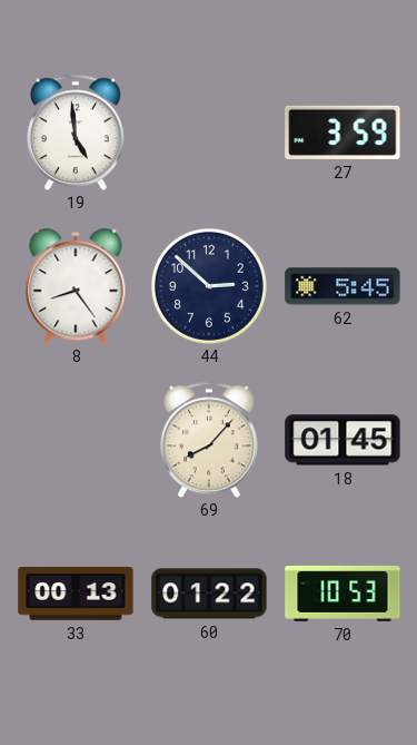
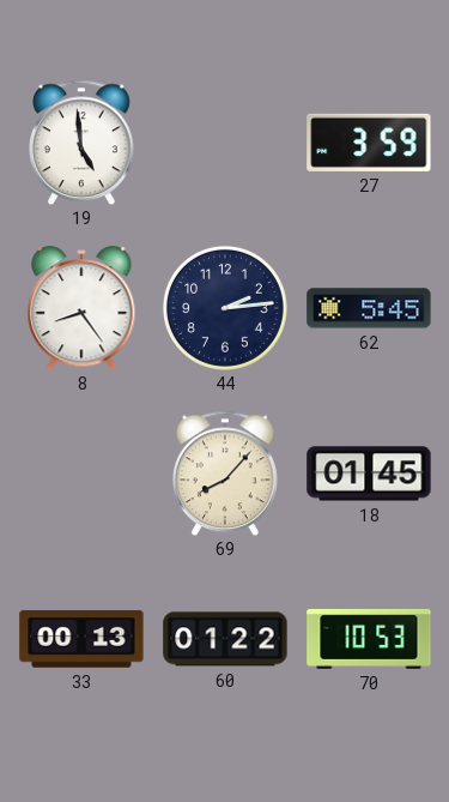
44: 2:52 -> 2:14 (225, 308)
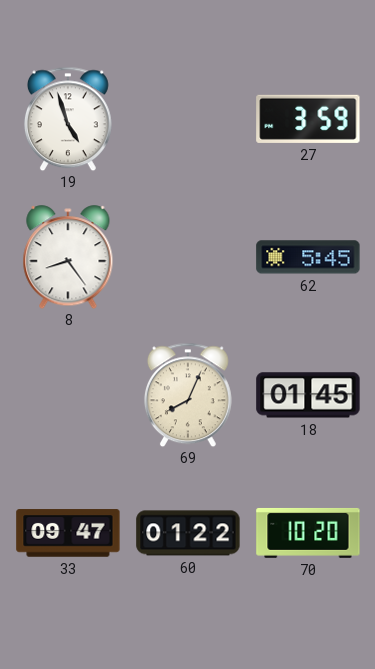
19: 4:59 -> 4:57 (68, 119)
44: 2:14 -> none (225, 308)
69: 8:07 -> 8:04 (188, 395)
33: 00:13 -> 09:47 (68, 533)
70: 10:53 -> 10:20 (308, 533)
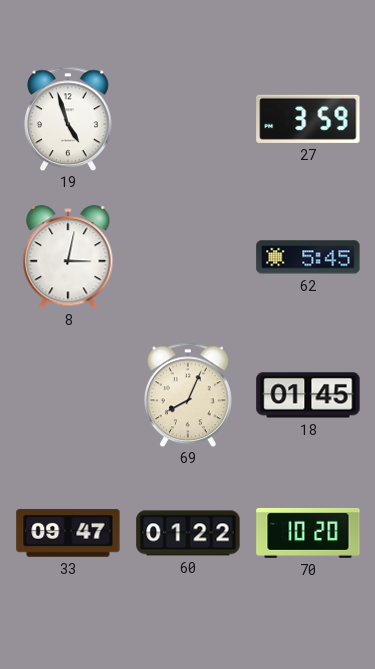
8: 8:24 -> 3:02 (68, 257)
